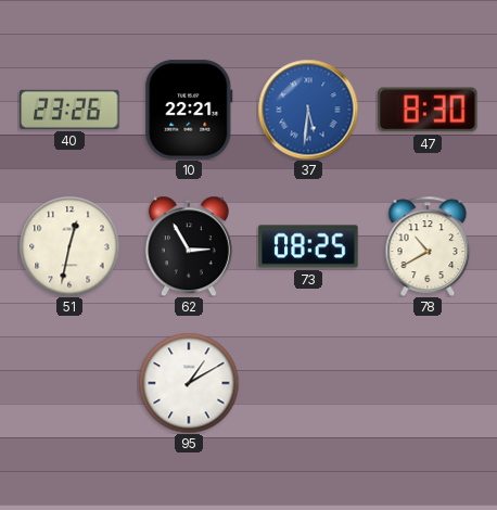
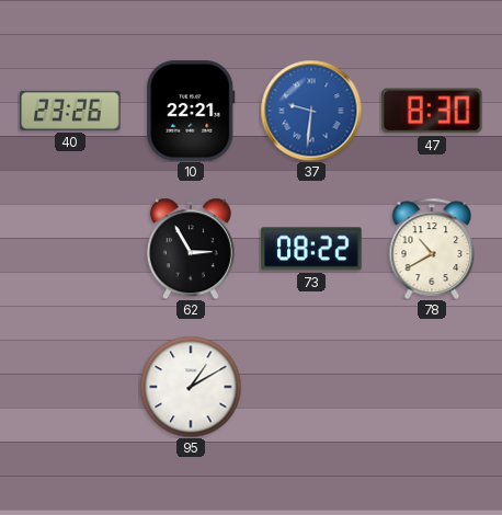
37: 5:31 -> 9:31 (311, 111)
51: 12:32 -> none (69, 246)
73: 08:25 -> 08:22 (311, 249)
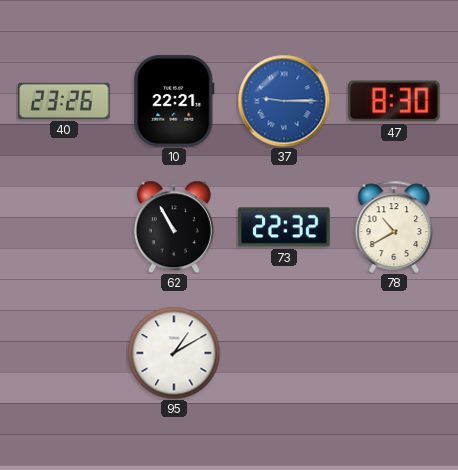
37: 9:31 -> 9:15 (284, 101)
62: 2:55 -> 10:55 (174, 227)
73: 08:22 -> 22:32 (284, 227)
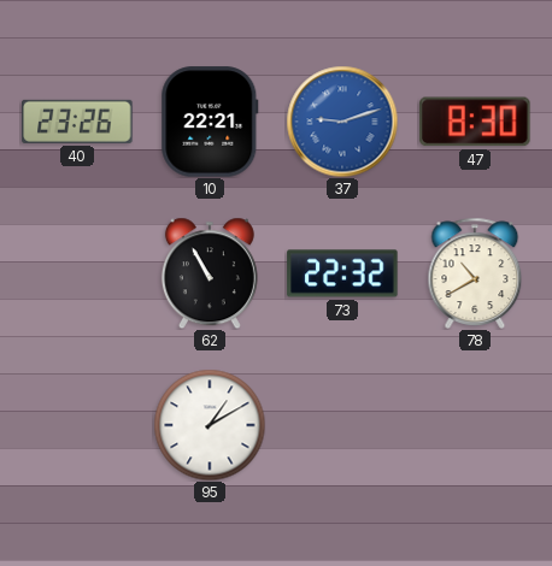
37: 9:15 -> 9:12 (342, 122)
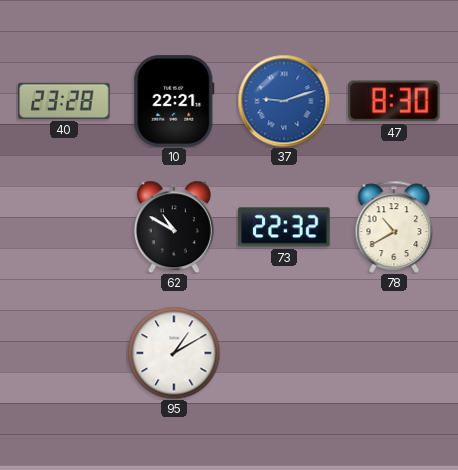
40: 23:26 -> 23:28 (64, 101)
62: 10:55 -> 10:50 (174, 227)
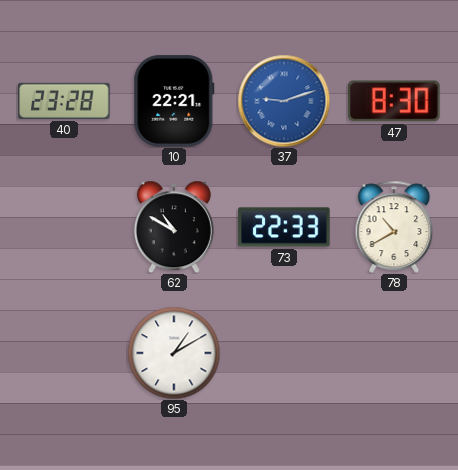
73: 22:32 -> 22:33 (284, 227)
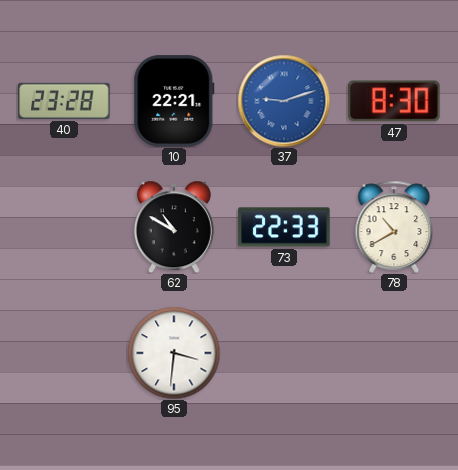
95: 1:10 -> 3:31 (174, 353)
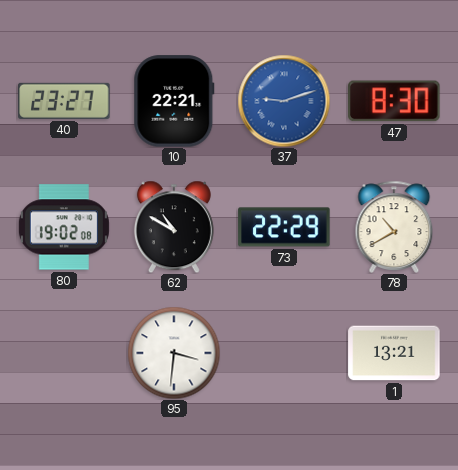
40: 23:28 -> 23:27 (64, 101)
80: none -> 19:02 (64, 227)
73: 22:33 -> 22:29 (284, 227)
1: none -> 13:21 (394, 353)
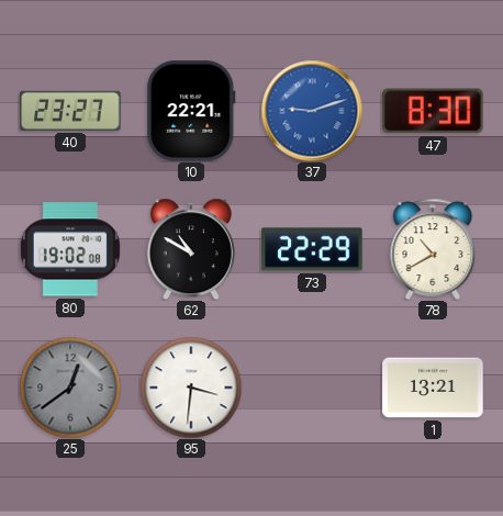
25: none -> 12:39 (70, 388)
